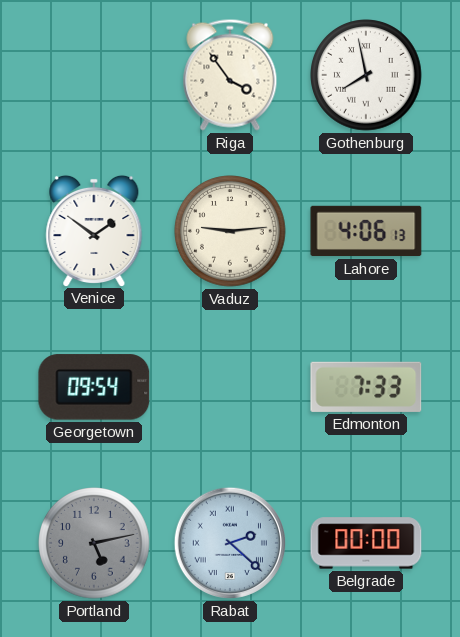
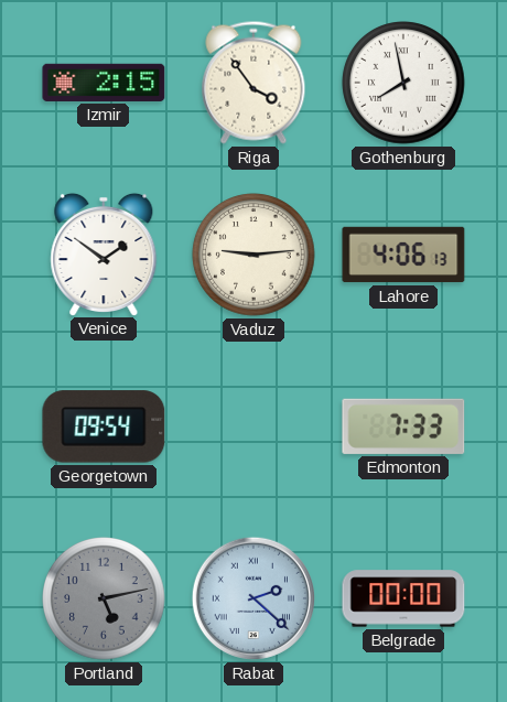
Izmir: none -> 2:15 (104, 83)
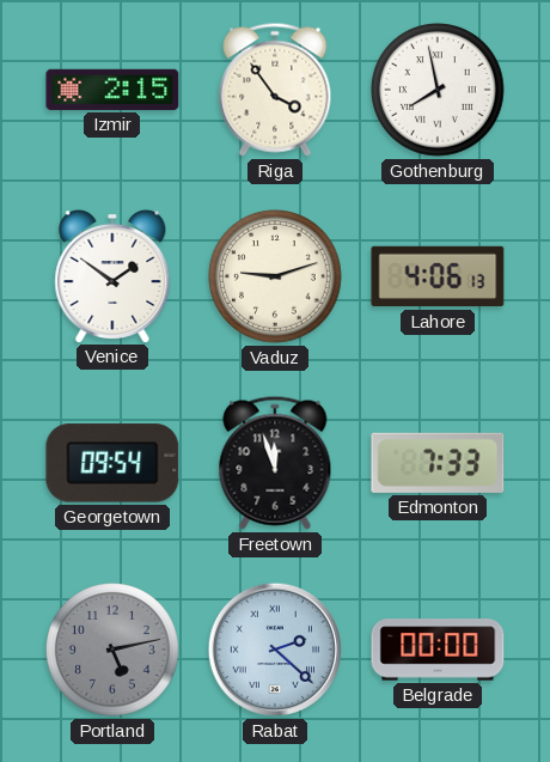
Vaduz: 9:14 -> 9:12 (275, 276)
Freetown: none -> 11:57 (275, 463)
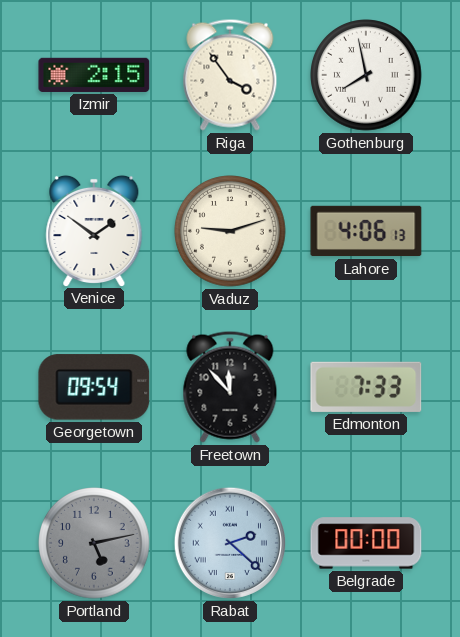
Freetown: 11:57 -> 11:53 (230, 387)
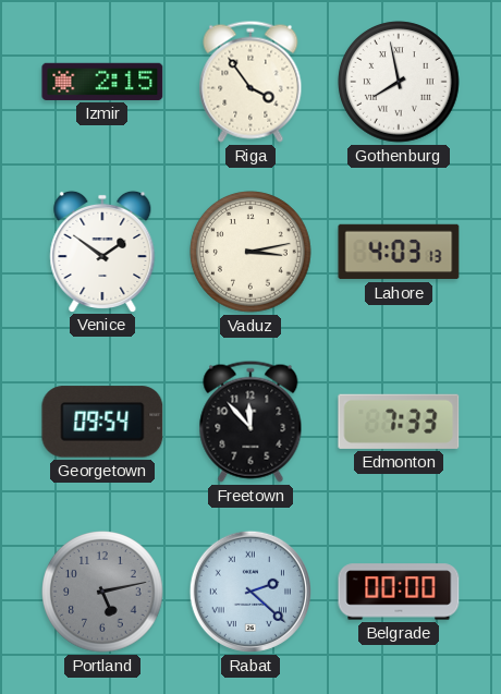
Vaduz: 9:12 -> 3:13 (250, 252)
Lahore: 4:06 -> 4:03 (399, 252)
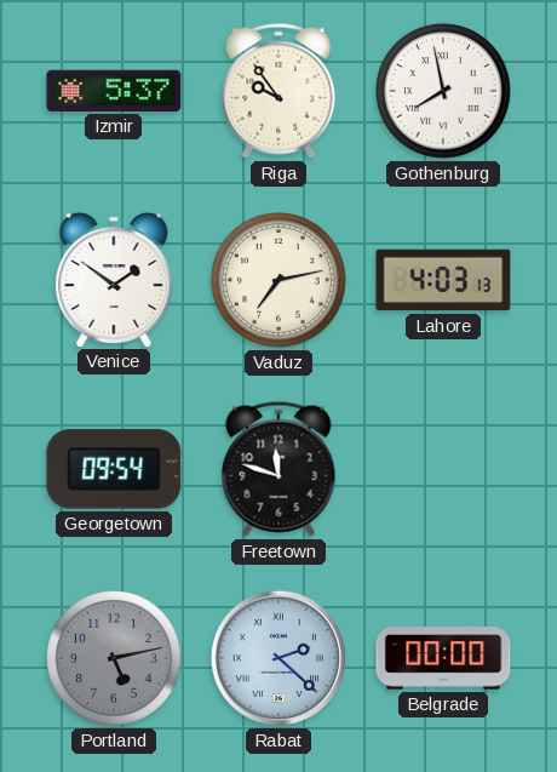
Izmir: 2:15 -> 5:37 (114, 91)
Riga: 3:54 -> 9:54 (278, 91)
Vaduz: 3:13 -> 7:13 (278, 280)
Freetown: 11:53 -> 11:48 (278, 469)
Edmonton: 7:33 -> none (399, 422)
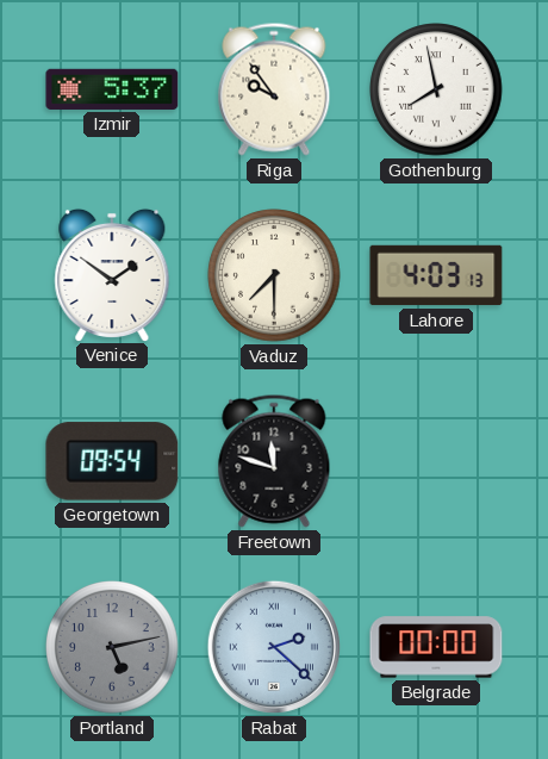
Vaduz: 7:13 -> 7:30 (274, 275)
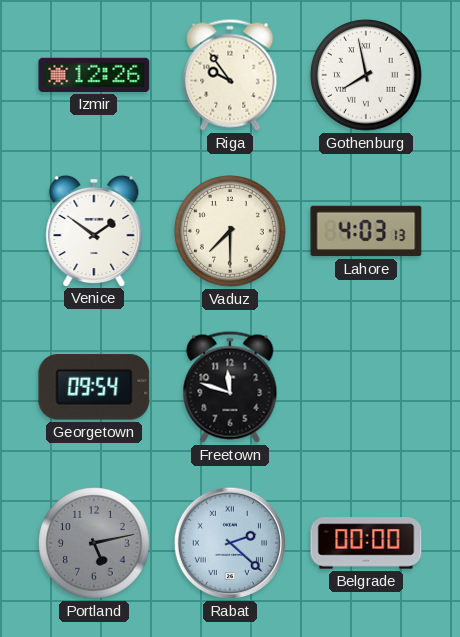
Izmir: 5:37 -> 12:26 (94, 75)
